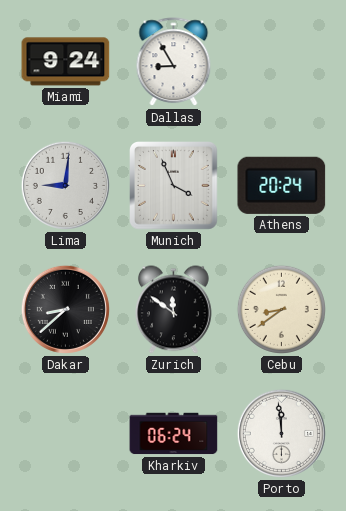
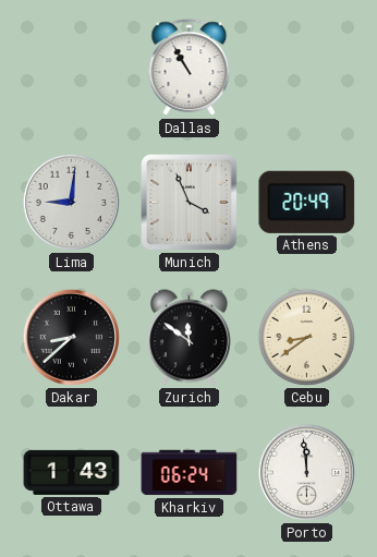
Miami: 9:24 -> none (66, 62)
Dallas: 8:55 -> 10:55 (190, 68)
Athens: 20:24 -> 20:49 (307, 202)
Ottawa: none -> 1:43 (72, 472)
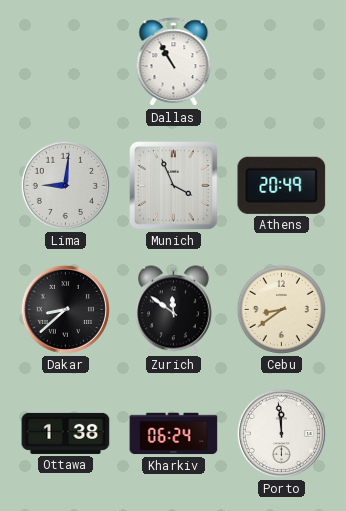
Ottawa: 1:43 -> 1:38 (66, 433)
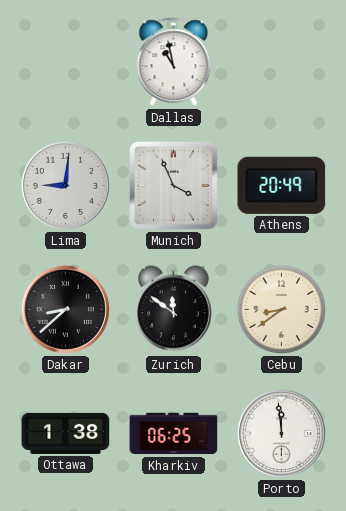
Dallas: 10:55 -> 10:58 (174, 62)
Kharkiv: 06:24 -> 06:25 (174, 434)
